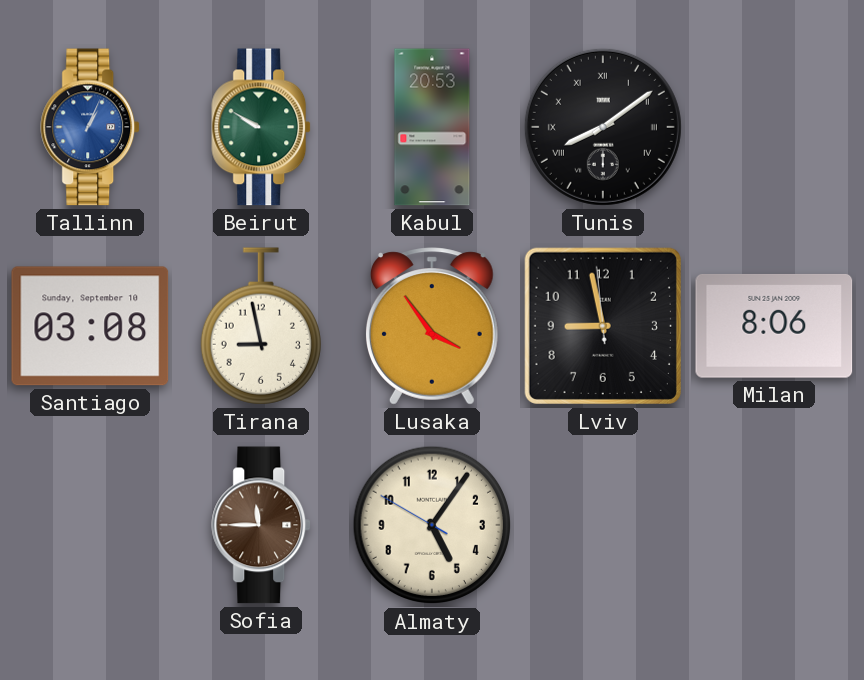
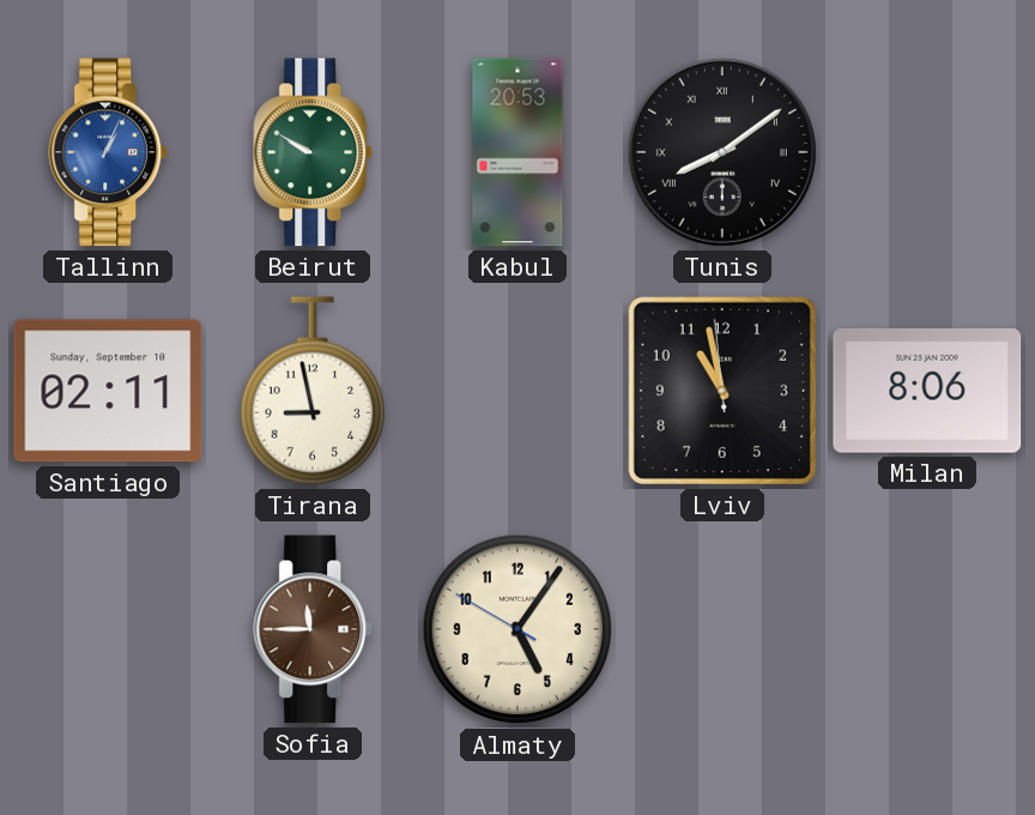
Santiago: 03:08 -> 02:11 (108, 391)
Lusaka: 3:54 -> none (432, 326)
Lviv: 8:57 -> 10:57 (722, 391)
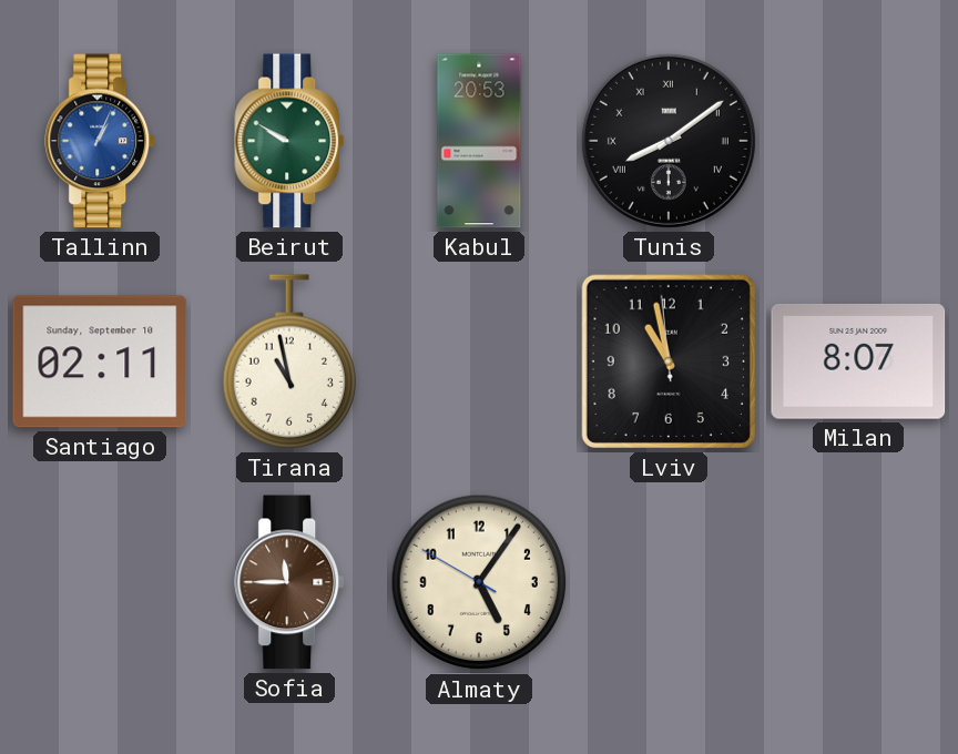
Tirana: 8:58 -> 10:58 (289, 361)
Milan: 8:06 -> 8:07 (858, 361)
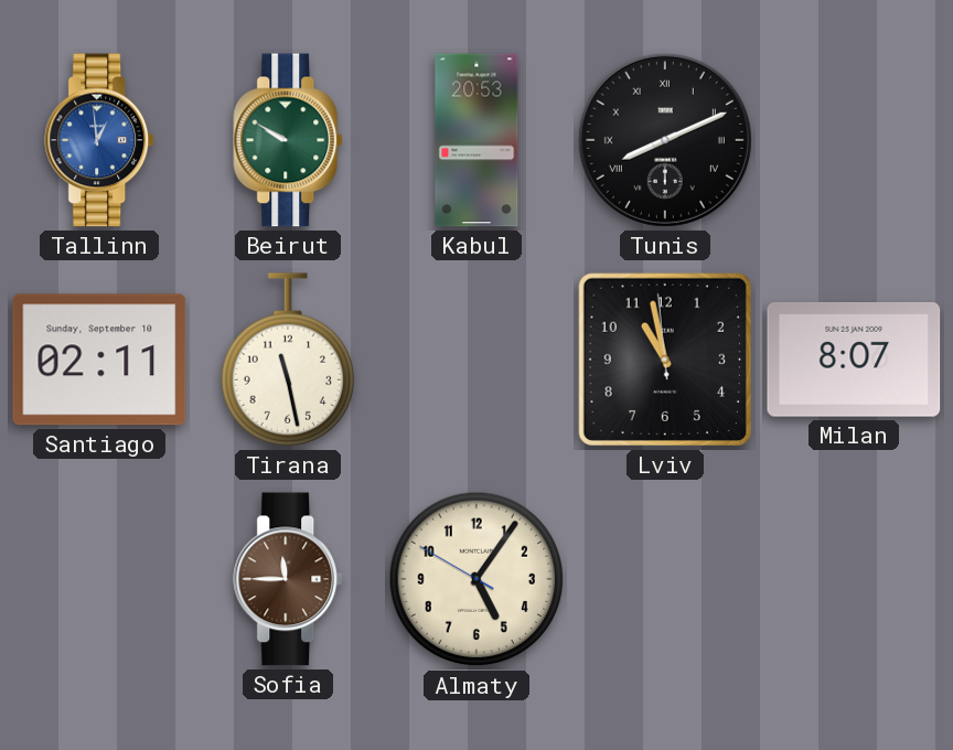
Tallinn: 1:04 -> 12:59 (100, 140)
Tunis: 8:09 -> 8:11 (665, 140)
Tirana: 10:58 -> 11:28 (288, 360)
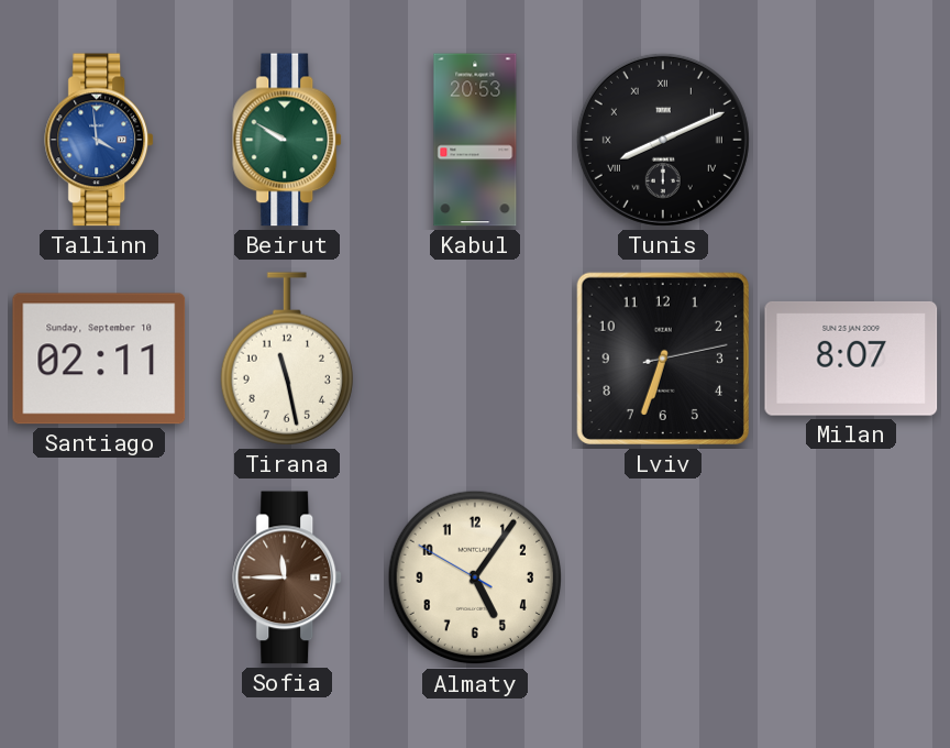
Tallinn: 12:59 -> 3:59 (100, 140)
Lviv: 10:57 -> 6:33 (663, 359)
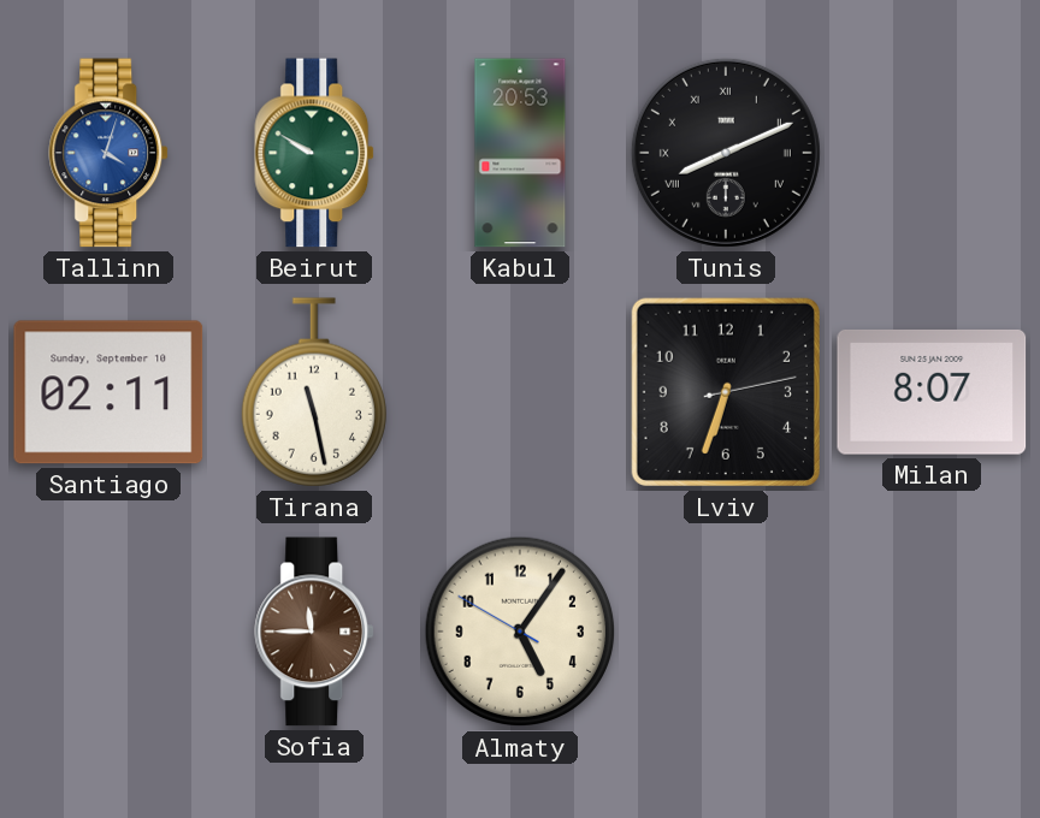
Tallinn: 3:59 -> 4:03 (110, 153)
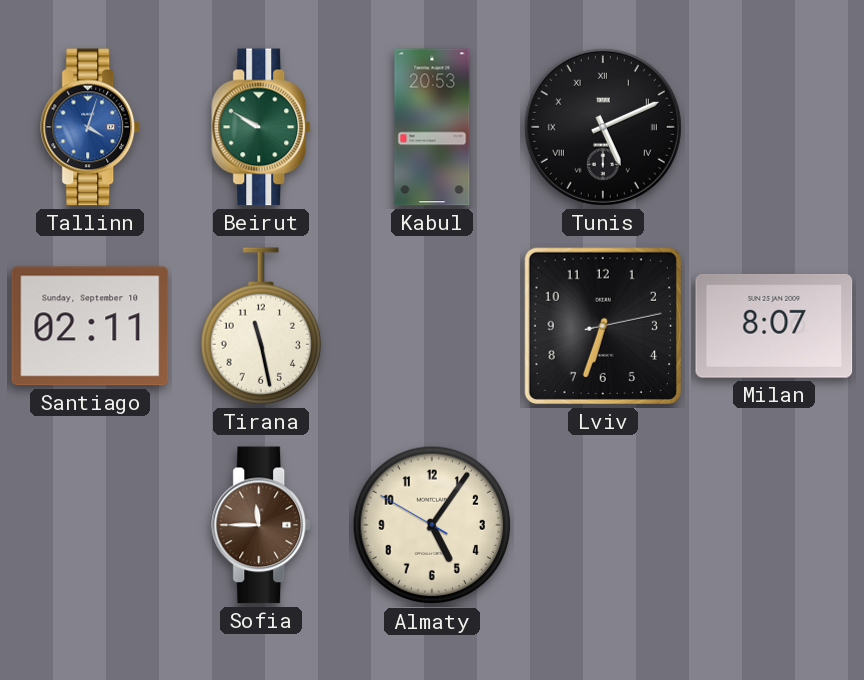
Tunis: 8:11 -> 5:11 (603, 127)
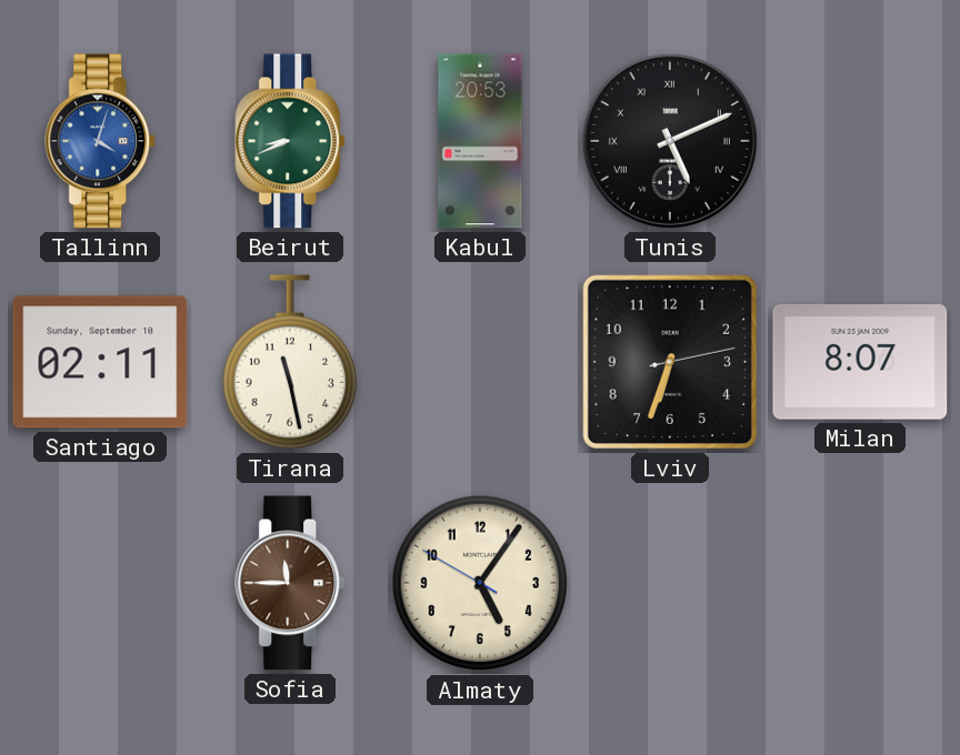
Beirut: 9:50 -> 8:41 (291, 141)
